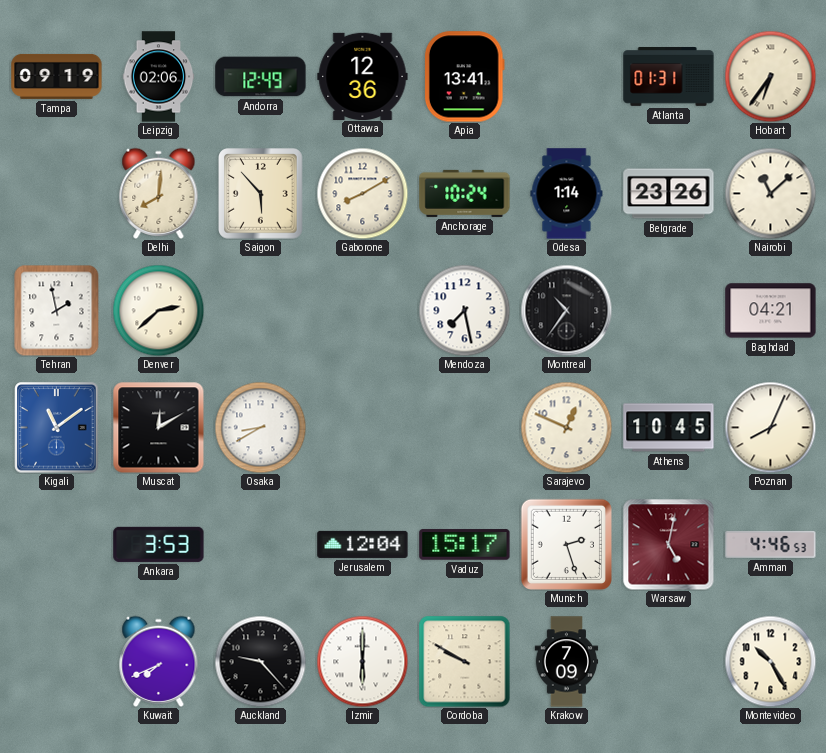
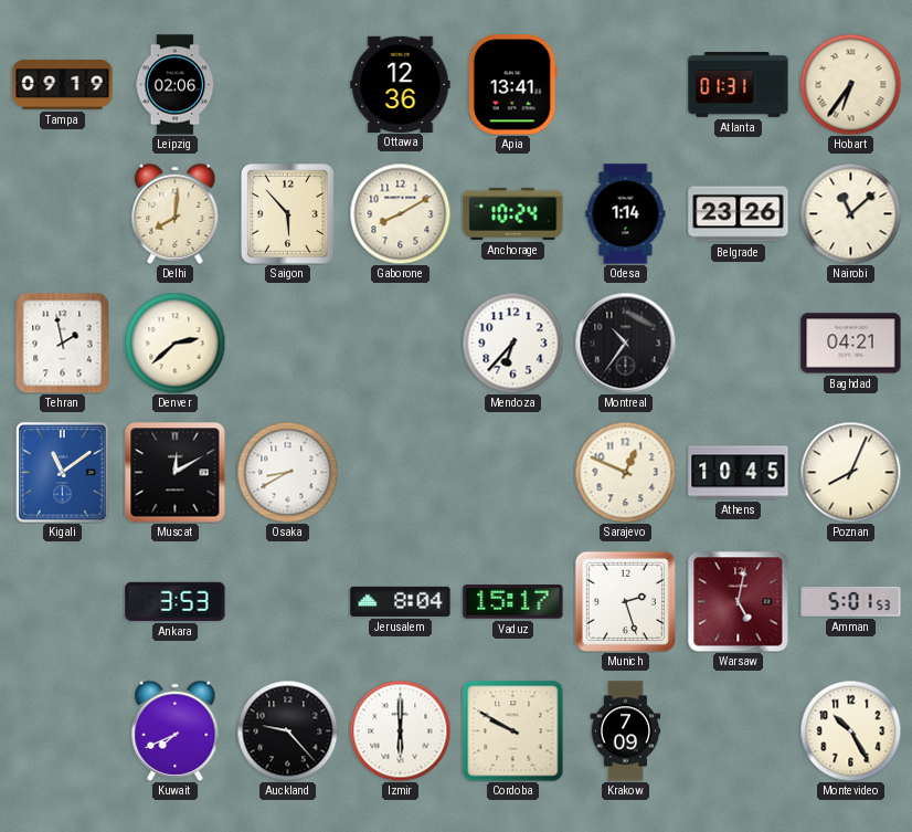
Andorra: 12:49 -> none (261, 77)
Mendoza: 7:28 -> 6:37 (512, 343)
Jerusalem: 12:04 -> 8:04 (401, 601)
Amman: 4:46 -> 5:01 (851, 601)
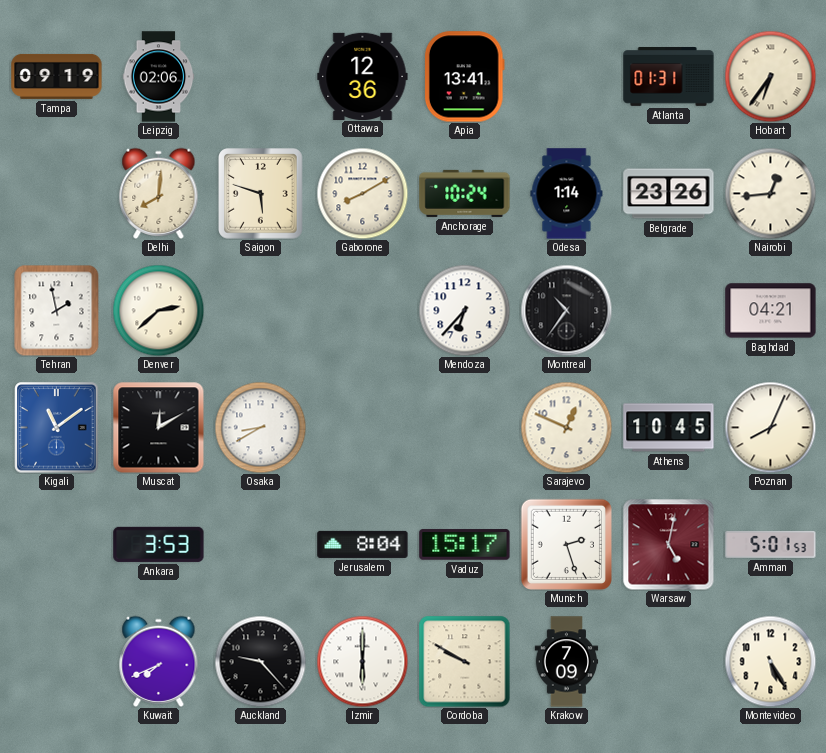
Saigon: 5:53 -> 5:48 (261, 194)
Nairobi: 11:08 -> 12:44 (770, 193)
Montevideo: 10:25 -> 5:25 (770, 661)
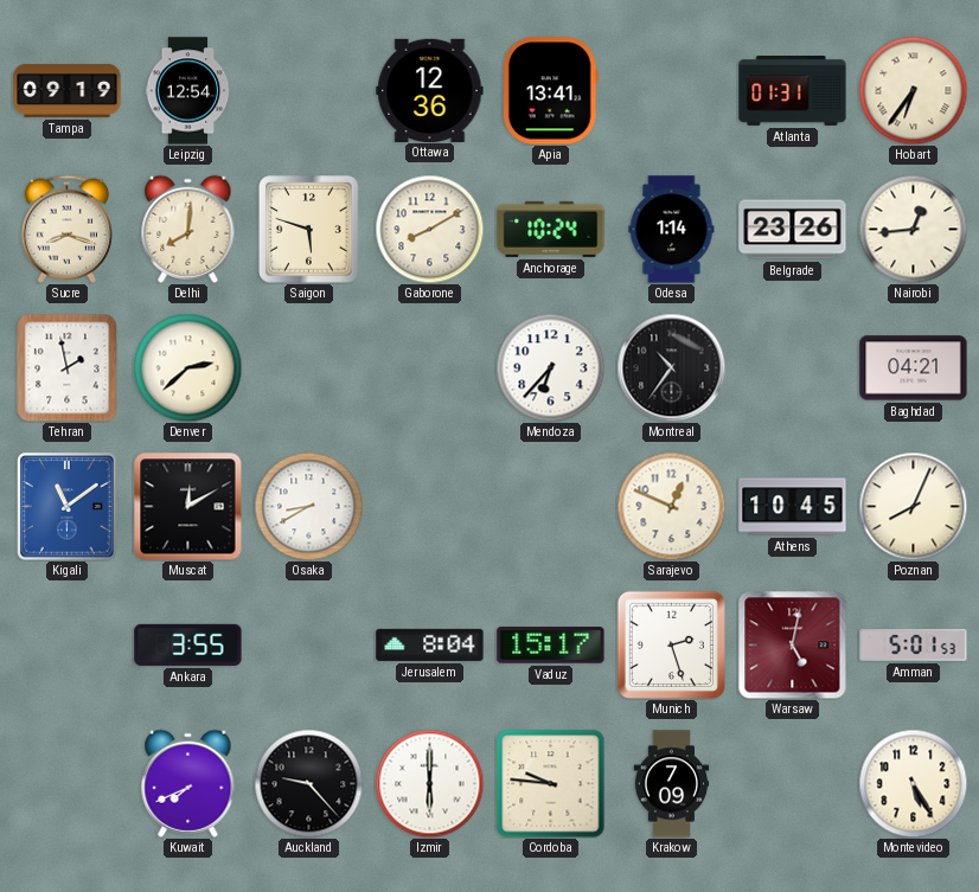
Leipzig: 02:06 -> 12:54 (188, 91)
Sucre: none -> 8:18 (66, 229)
Ankara: 3:53 -> 3:55 (188, 644)
Cordoba: 9:50 -> 9:46 (551, 784)
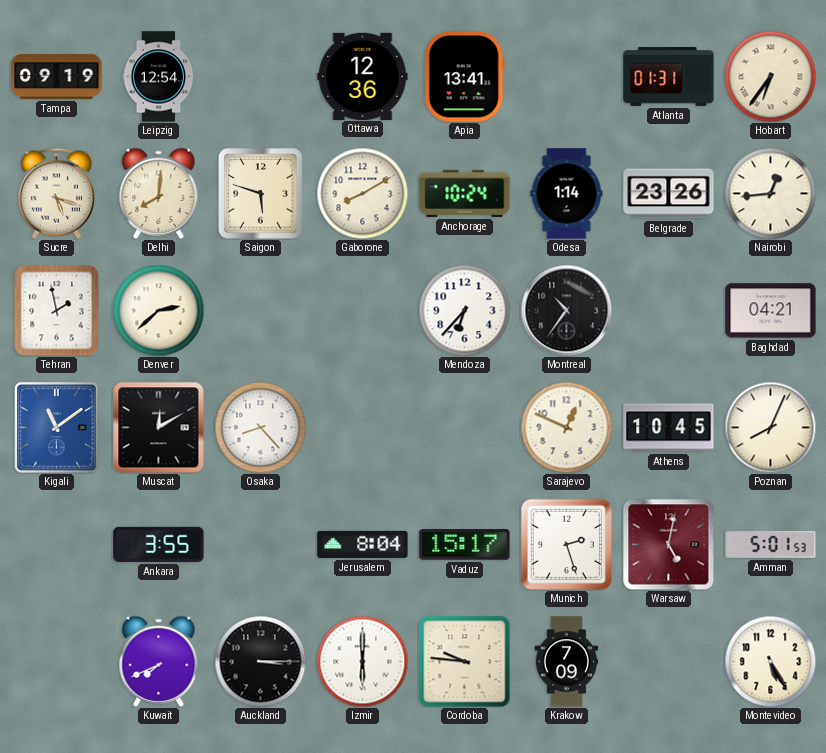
Sucre: 8:18 -> 5:18 (56, 193)
Osaka: 8:40 -> 8:23 (260, 427)
Auckland: 9:23 -> 3:15 (260, 661)
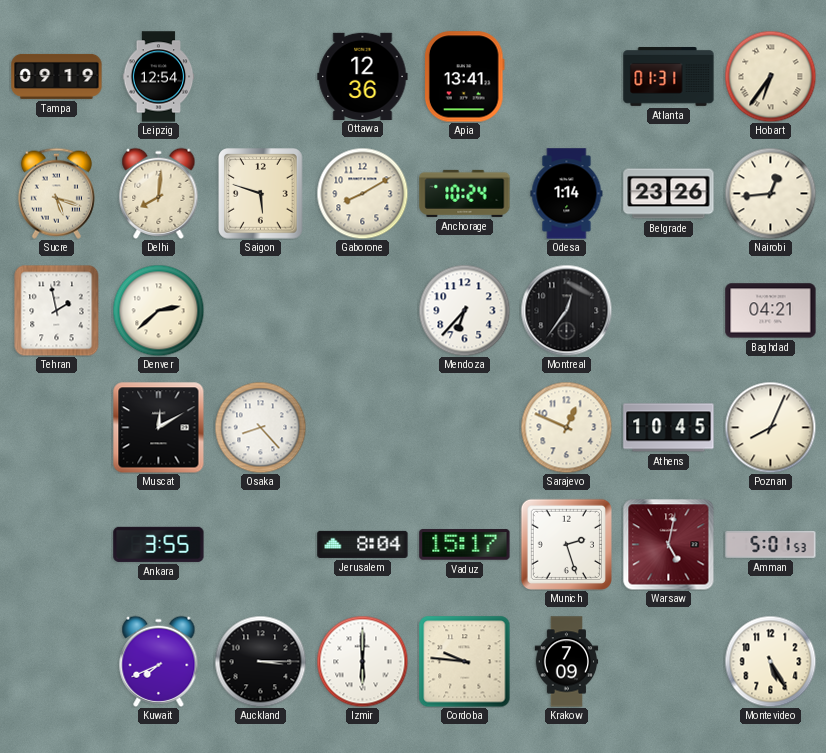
Montreal: 10:36 -> 12:36 (566, 310)
Kigali: 11:09 -> none (57, 428)
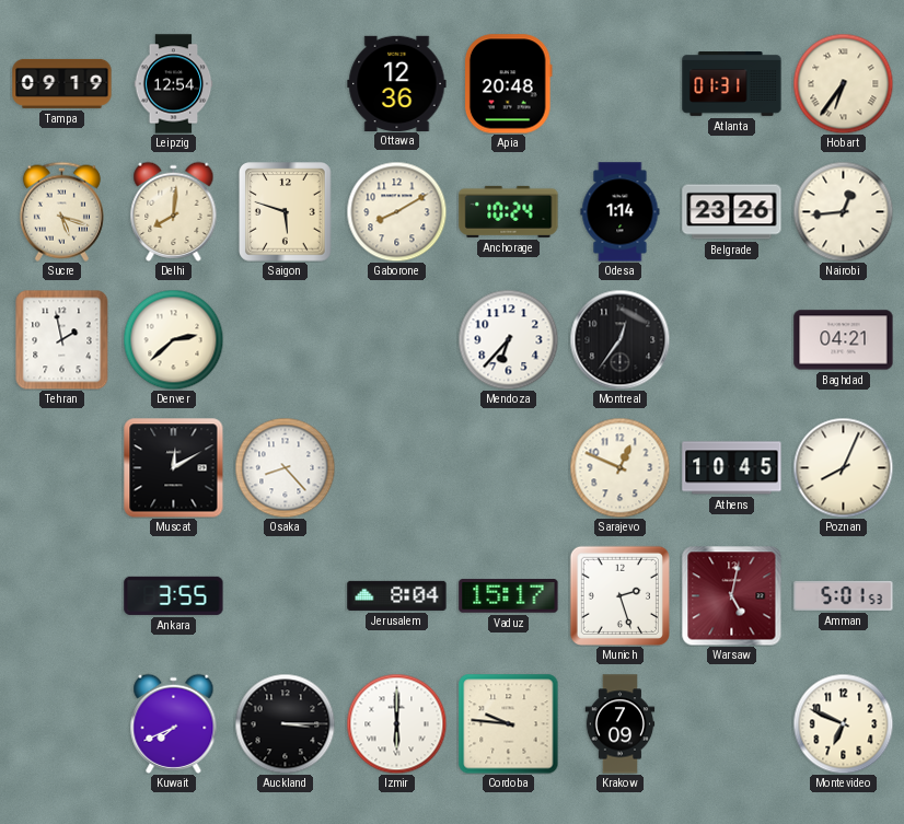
Apia: 13:41 -> 20:48 (508, 84)
Montevideo: 5:25 -> 6:49 (843, 723)
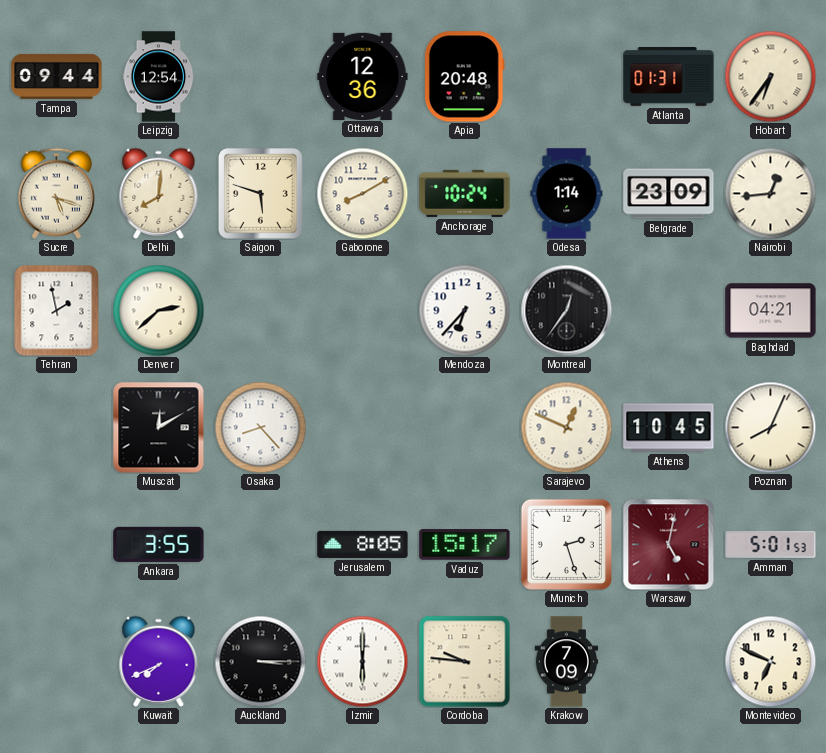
Tampa: 09:19 -> 09:44 (57, 76)
Belgrade: 23:26 -> 23:09 (669, 194)
Jerusalem: 8:04 -> 8:05 (363, 544)
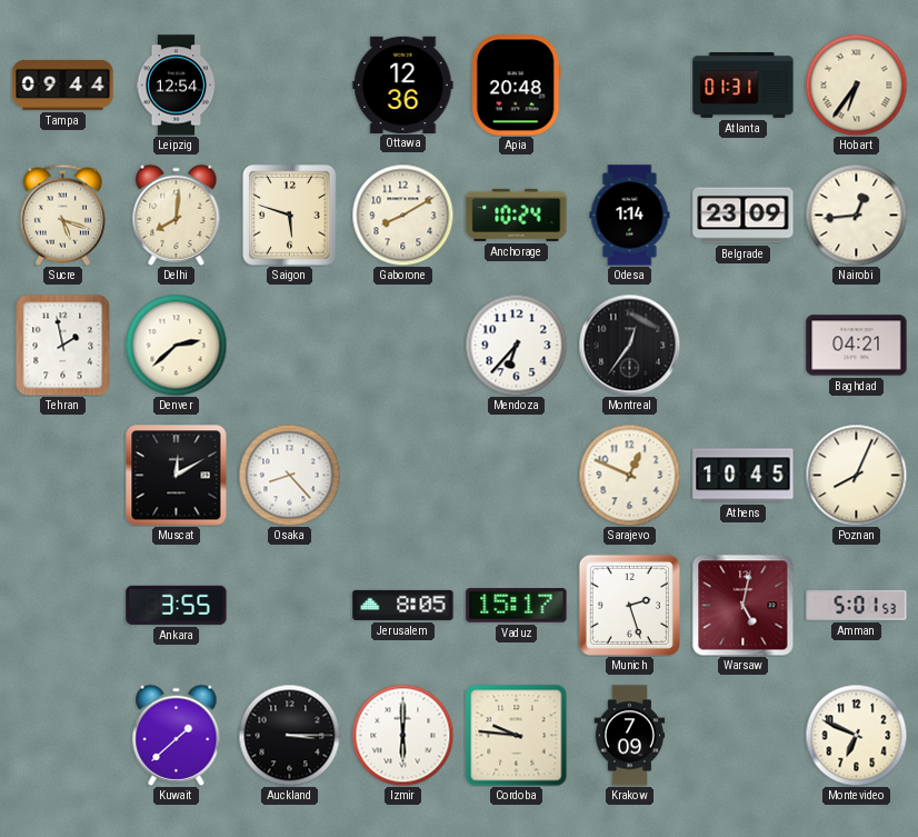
Kuwait: 7:41 -> 1:38 (177, 735)
